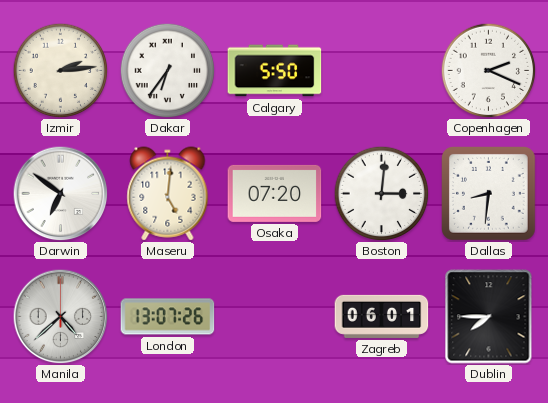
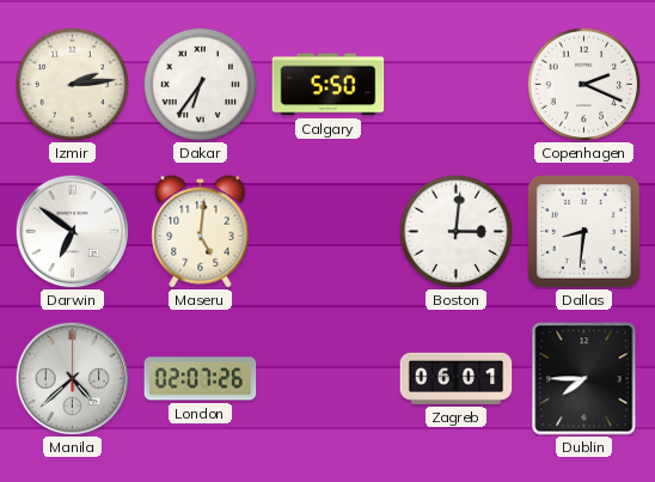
Osaka: 07:20 -> none (275, 193)
London: 13:07 -> 02:07 (201, 379)
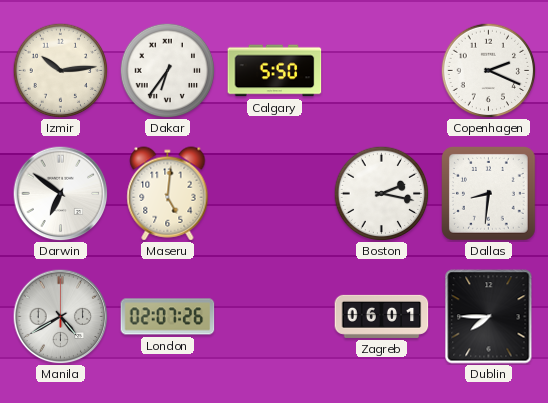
Izmir: 2:14 -> 10:14 (60, 70)
Boston: 3:01 -> 2:17 (381, 193)
Manila: 4:38 -> 4:40 (60, 316)
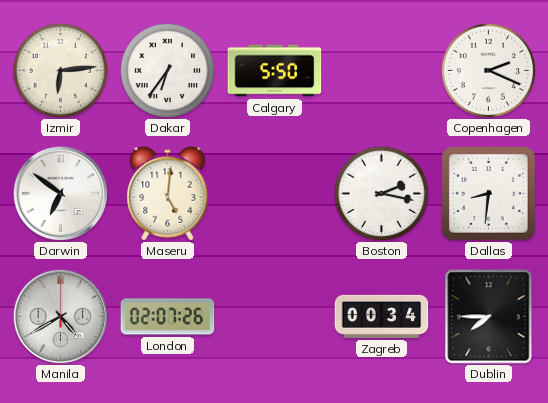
Izmir: 10:14 -> 6:14 (60, 70)
Zagreb: 06:01 -> 00:34 (382, 316)
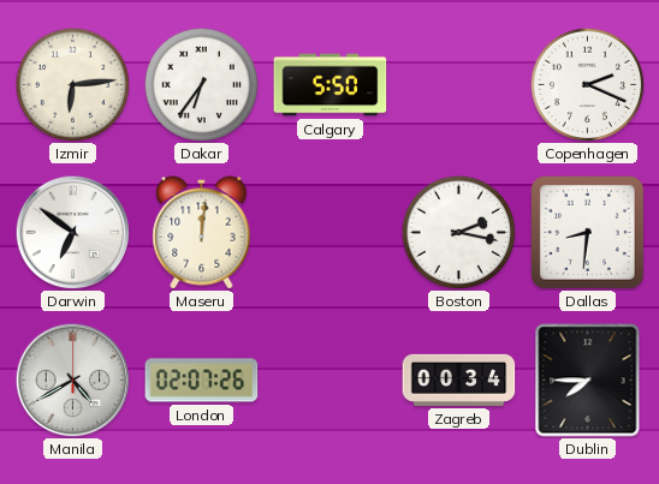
Maseru: 5:01 -> 12:01 (202, 233)
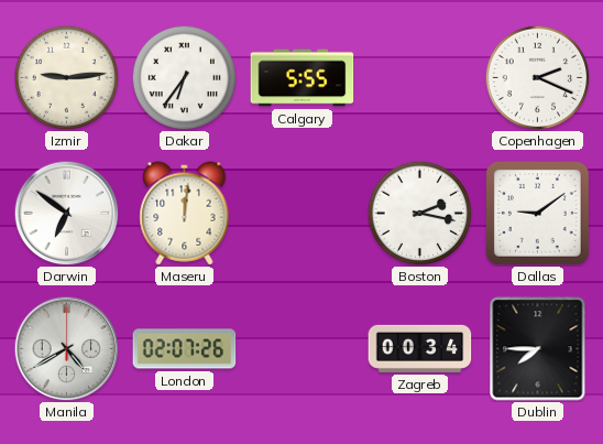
Izmir: 6:14 -> 9:14 (66, 77)
Calgary: 5:50 -> 5:55 (303, 78)
Dallas: 8:31 -> 9:09 (538, 214)
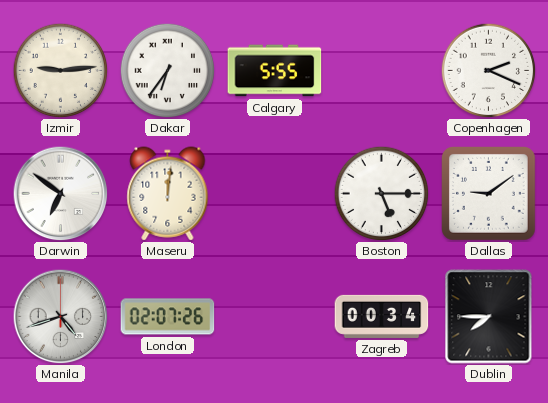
Boston: 2:17 -> 5:15 (381, 193)
Manila: 4:40 -> 4:42 (60, 316)
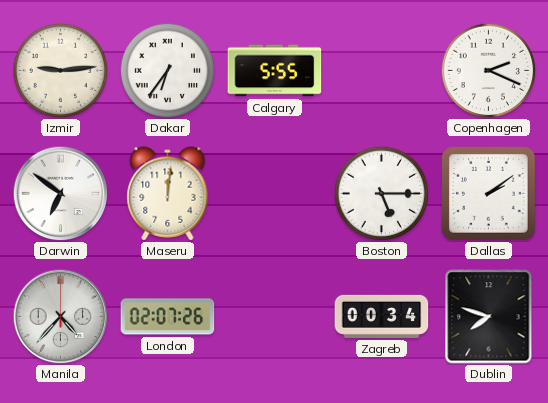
Dallas: 9:09 -> 2:09 (489, 194)
Manila: 4:42 -> 4:37 (60, 316)
Dublin: 7:45 -> 7:48 (489, 317)
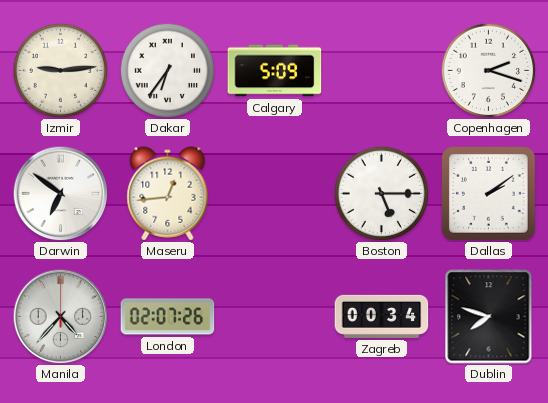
Calgary: 5:55 -> 5:09 (275, 71)
Copenhagen: 2:19 -> 2:18 (488, 70)
Maseru: 12:01 -> 12:44 (168, 194)
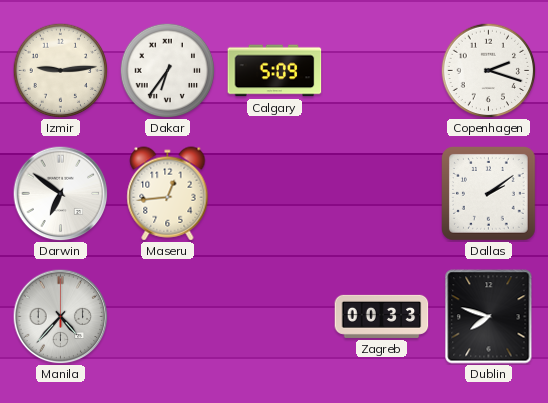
Boston: 5:15 -> none (381, 193)
London: 02:07 -> none (168, 317)
Zagreb: 00:34 -> 00:33 (382, 316)
